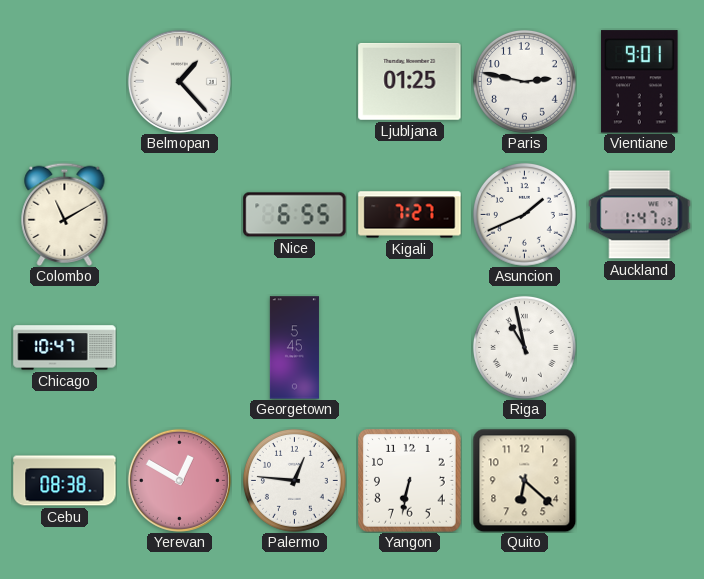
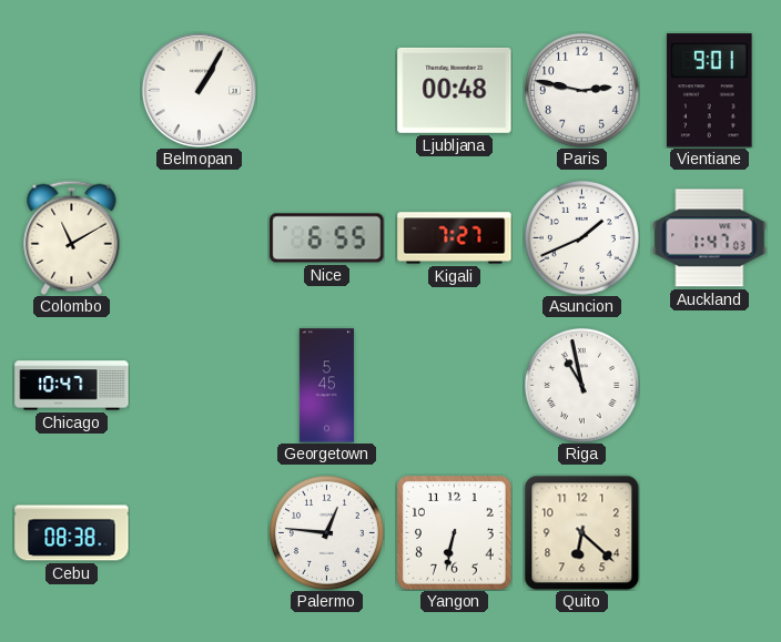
Belmopan: 1:23 -> 1:05 (199, 90)
Ljubljana: 01:25 -> 00:48 (455, 90)
Yerevan: 12:50 -> none (179, 480)
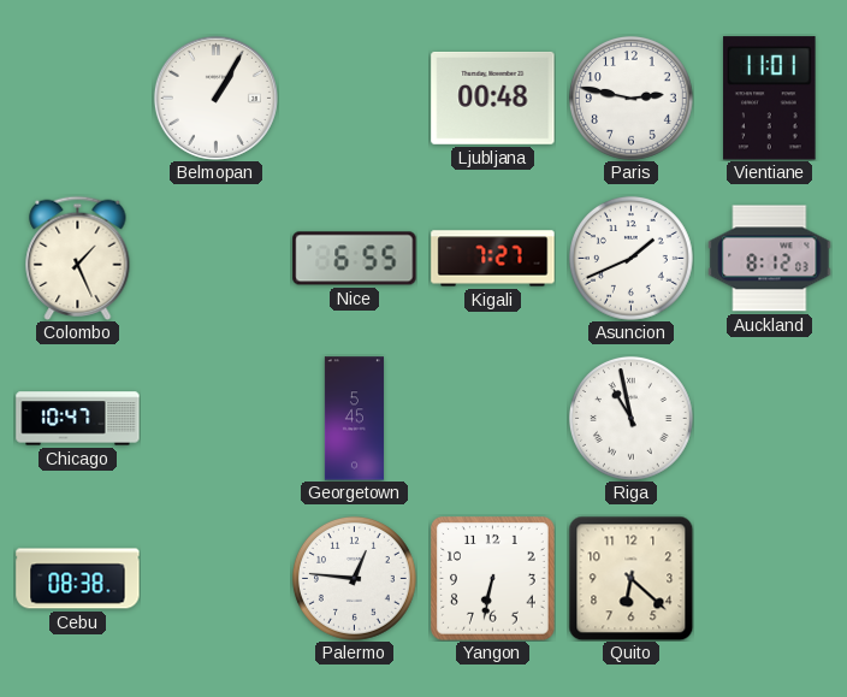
Vientiane: 9:01 -> 11:01 (770, 99)
Colombo: 11:10 -> 1:26 (78, 258)
Auckland: 1:47 -> 8:12 (770, 259)
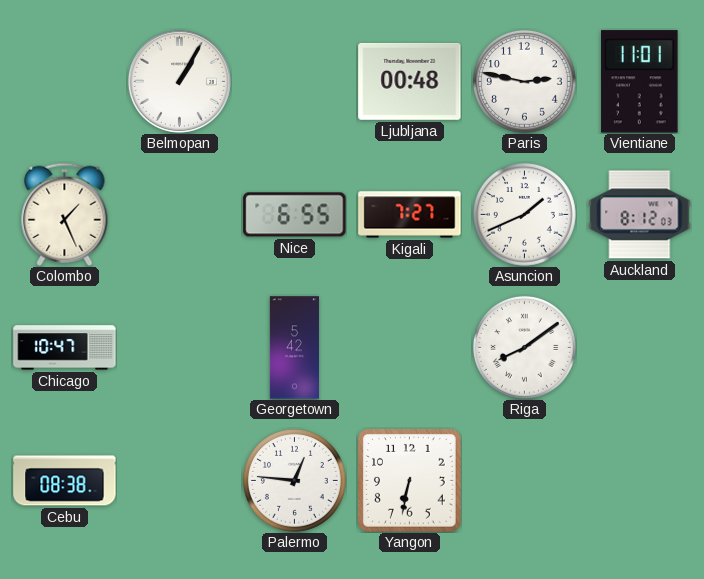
Georgetown: 5:45 -> 5:42 (294, 348)
Riga: 10:58 -> 8:09 (524, 347)
Quito: 6:22 -> none (630, 578)
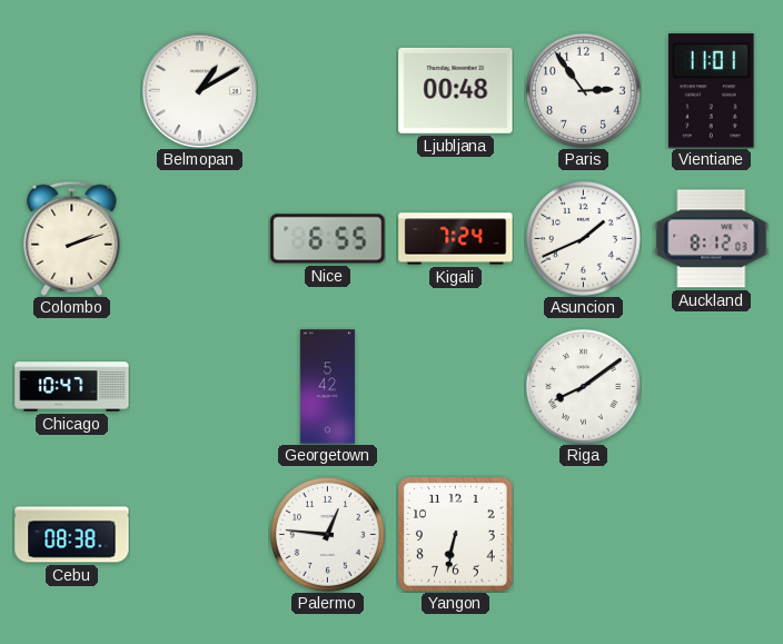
Belmopan: 1:05 -> 1:10 (199, 90)
Paris: 2:47 -> 2:54 (583, 90)
Colombo: 1:26 -> 2:12 (72, 238)
Kigali: 7:27 -> 7:24 (456, 239)
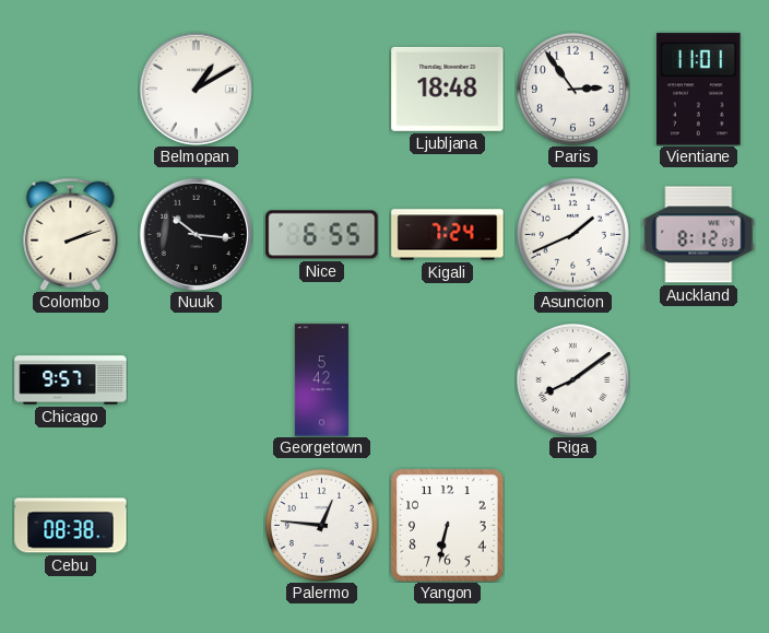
Ljubljana: 00:48 -> 18:48 (448, 89)
Nuuk: none -> 10:16 (196, 234)
Chicago: 10:47 -> 9:57 (71, 380)
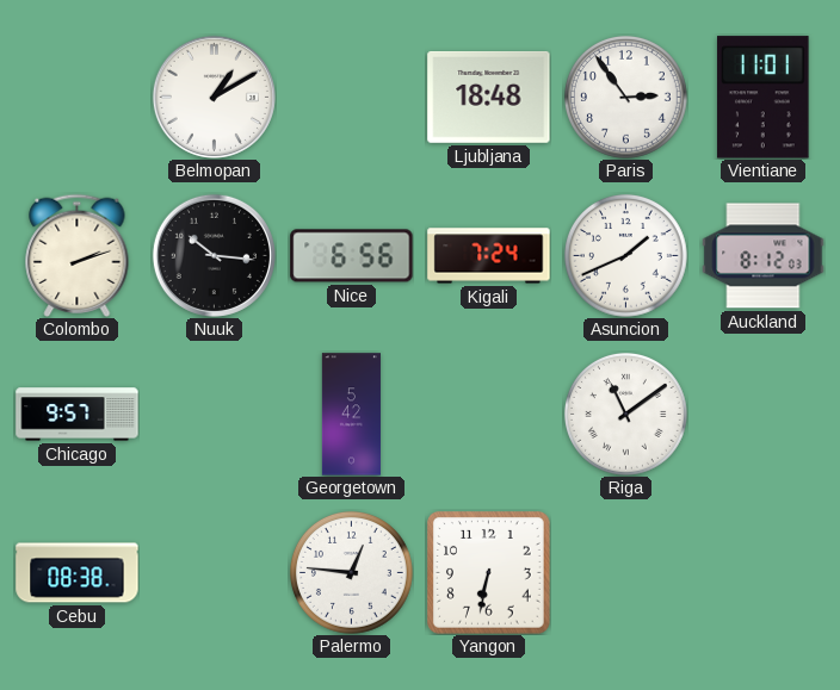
Nice: 6:55 -> 6:56 (352, 256)
Riga: 8:09 -> 11:09 (625, 414)
